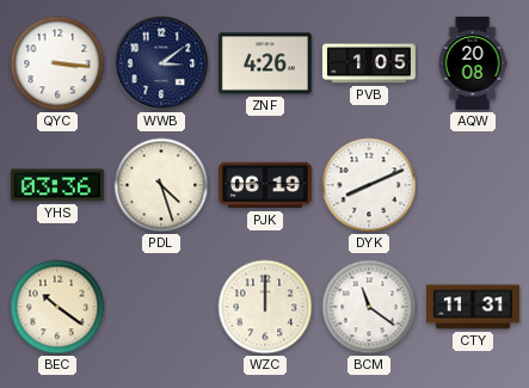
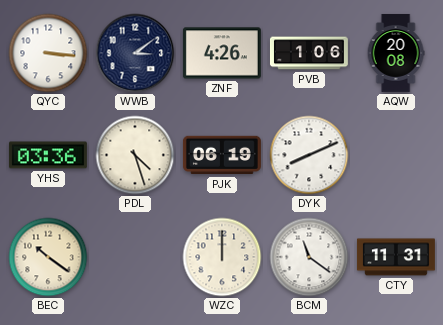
PVB: 1:05 -> 1:06 (309, 53)
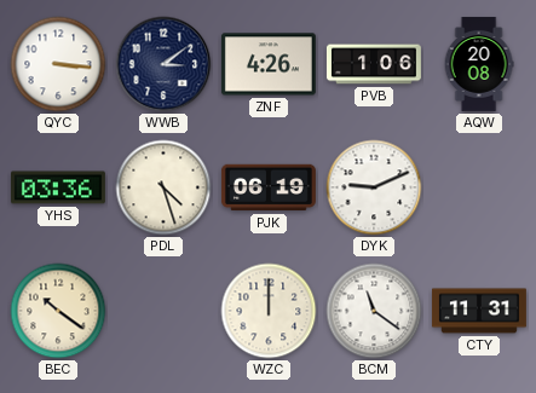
DYK: 8:11 -> 9:11 (374, 187)
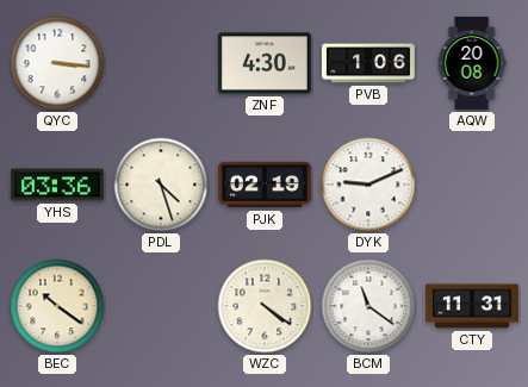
WWB: 3:09 -> none (163, 64)
ZNF: 4:26 -> 4:30 (265, 63)
PJK: 06:19 -> 02:19 (265, 185)
WZC: 12:00 -> 4:21 (265, 306)
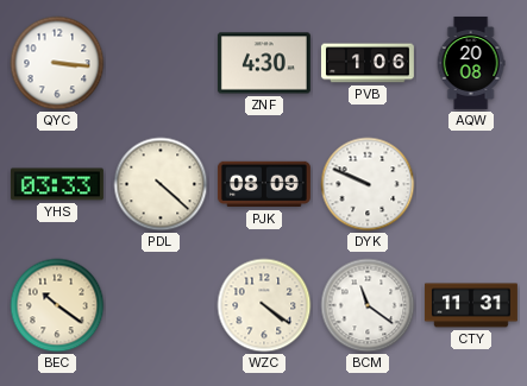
YHS: 03:36 -> 03:33 (57, 184)
PDL: 4:27 -> 4:22 (161, 184)
PJK: 02:19 -> 08:09 (264, 184)
DYK: 9:11 -> 9:49 (368, 184)
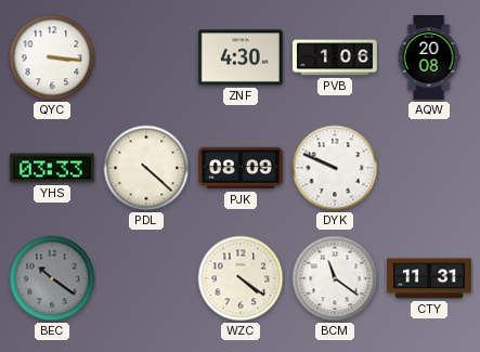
BEC dial: cream -> grey (52, 278)
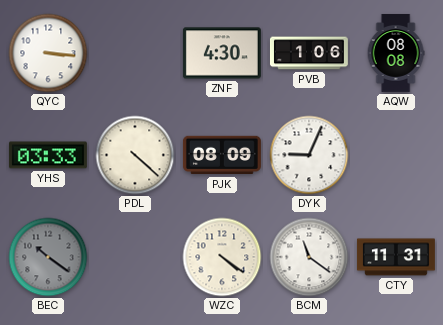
AQW: 20:08 -> 08:08 (396, 53)
DYK: 9:49 -> 9:04 (309, 155)
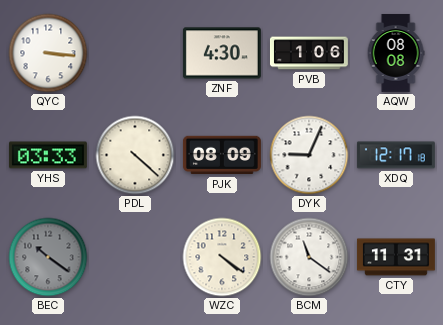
XDQ: none -> 12:17 (396, 155)
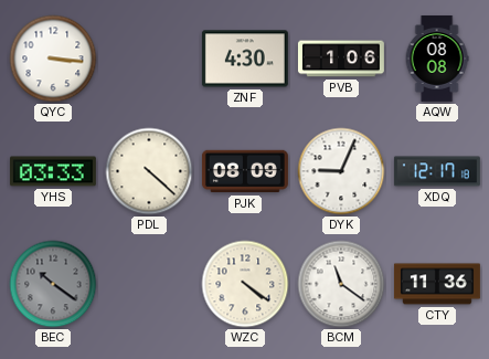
CTY: 11:31 -> 11:36 (437, 284)
